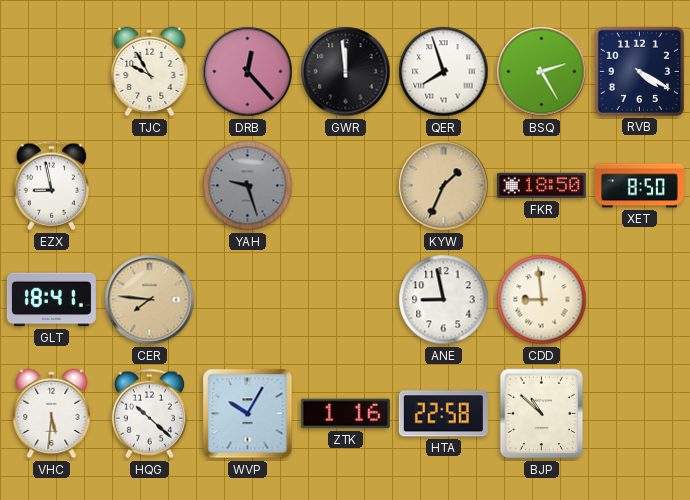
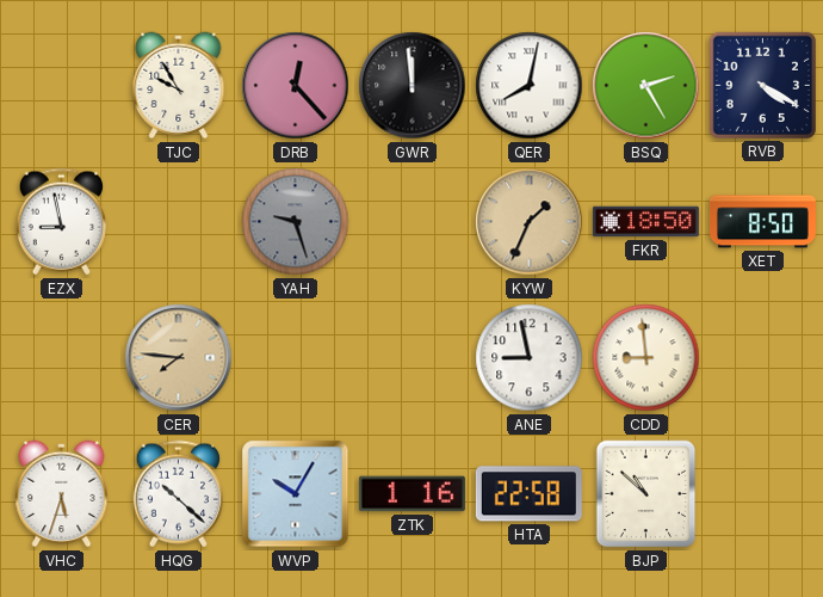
QER: 7:57 -> 8:02 (530, 86)
GLT: 18:41 -> none (51, 300)
VHC: 5:31 -> 5:33 (62, 494)
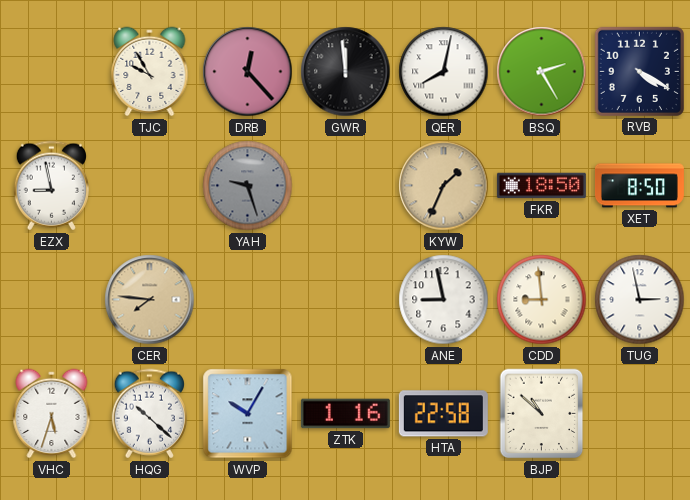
TUG: none -> 2:58 (640, 300)
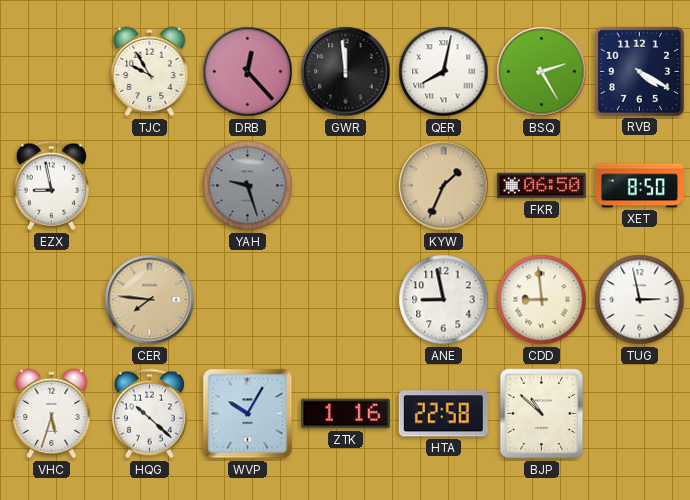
FKR: 18:50 -> 06:50 (541, 186)
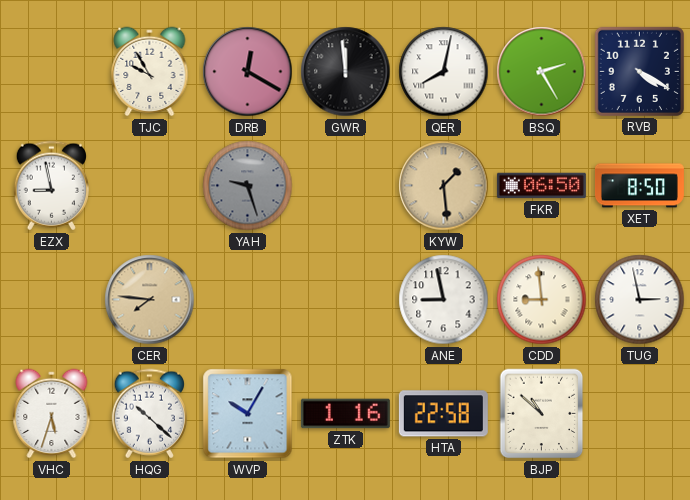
DRB: 12:23 -> 12:20 (248, 72)
KYW: 1:34 -> 1:29 (444, 186)
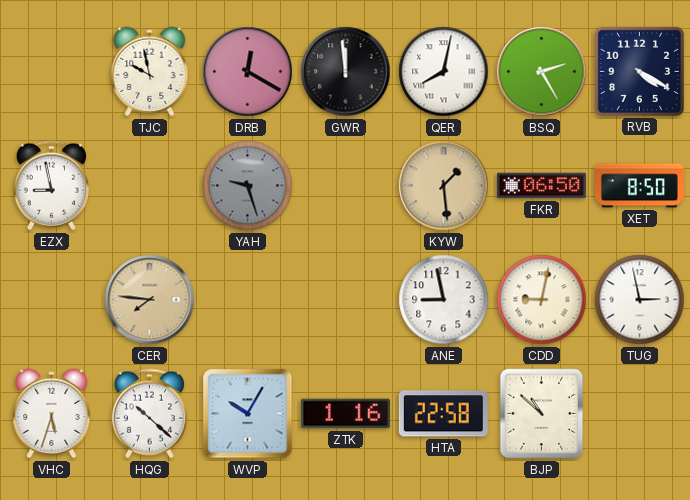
TJC: 9:55 -> 9:58 (150, 72)
CDD: 8:59 -> 9:02 (542, 300)
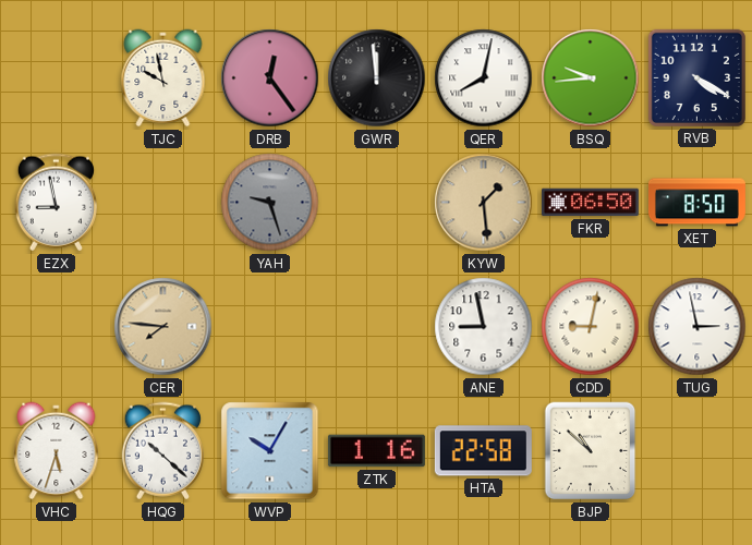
DRB: 12:20 -> 12:24 (270, 78)
BSQ: 2:25 -> 9:44 (591, 78)
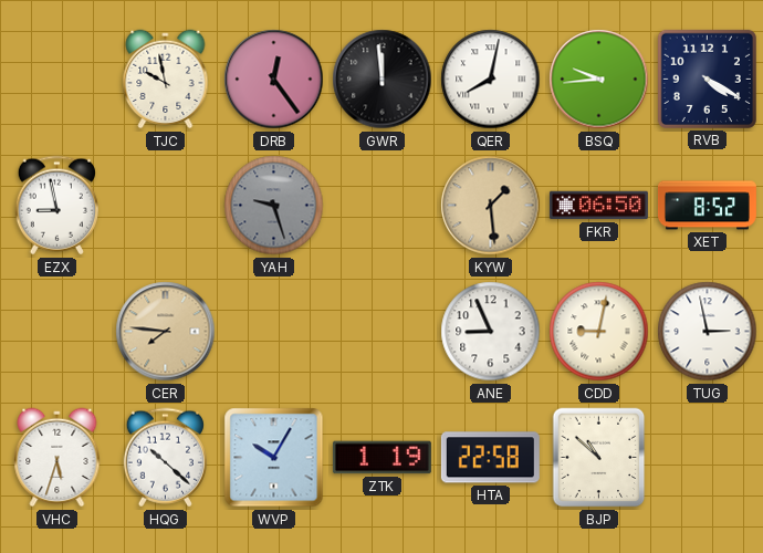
XET: 8:50 -> 8:52 (707, 206)
ANE: 8:58 -> 8:56 (491, 332)
ZTK: 1:16 -> 1:19 (381, 458)
